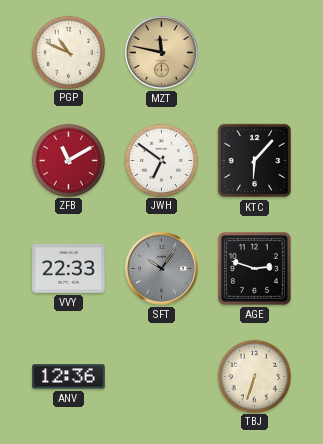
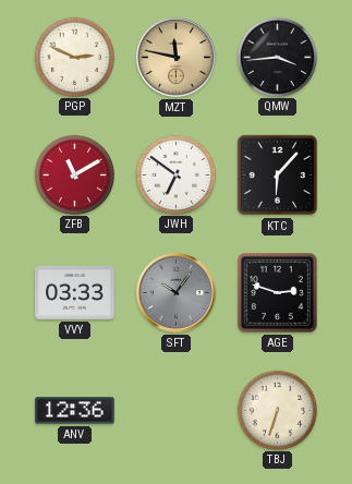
PGP: 10:49 -> 2:49 (74, 57)
QMW: none -> 3:44 (277, 57)
VVY: 22:33 -> 03:33 (75, 292)
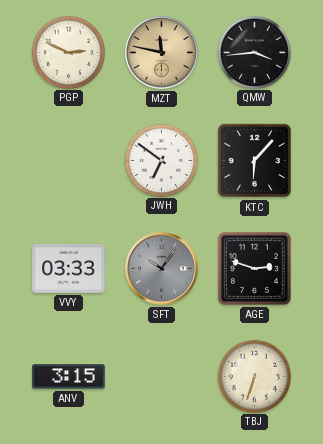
ZFB: 11:10 -> none (74, 174)
ANV: 12:36 -> 3:15 (69, 377)
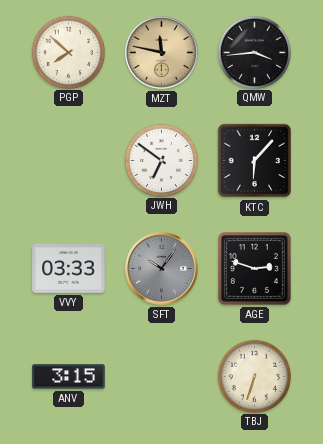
PGP: 2:49 -> 7:52 (68, 52)
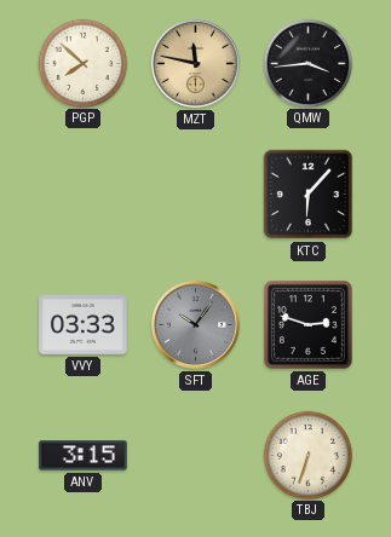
JWH: 6:51 -> none (161, 160)
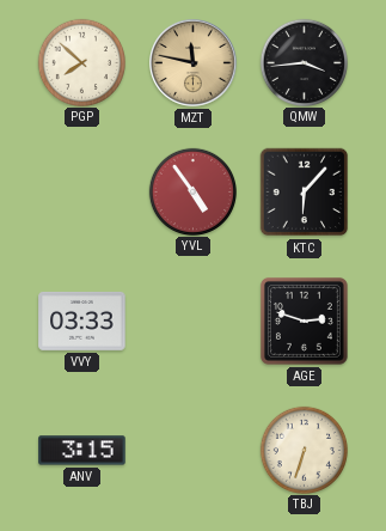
YVL: none -> 4:54 (192, 191)
SFT: 10:06 -> none (196, 325)
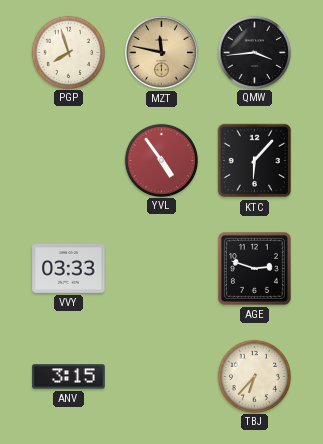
PGP: 7:52 -> 7:57 (68, 52)
TBJ: 6:33 -> 6:37 (254, 376)
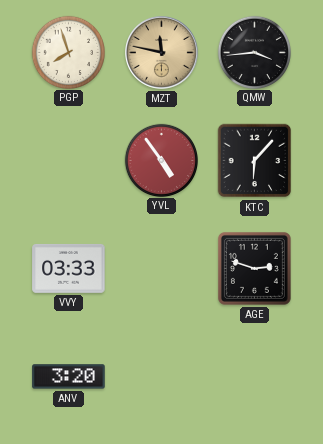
ANV: 3:15 -> 3:20 (69, 377)
TBJ: 6:37 -> none (254, 376)
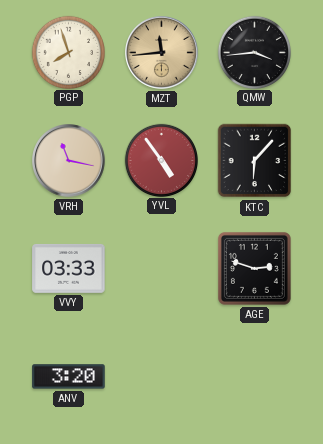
MZT: 11:47 -> 11:44 (162, 53)
VRH: none -> 11:17 (69, 161)
